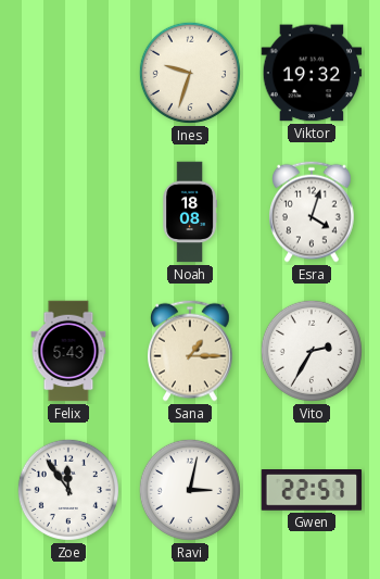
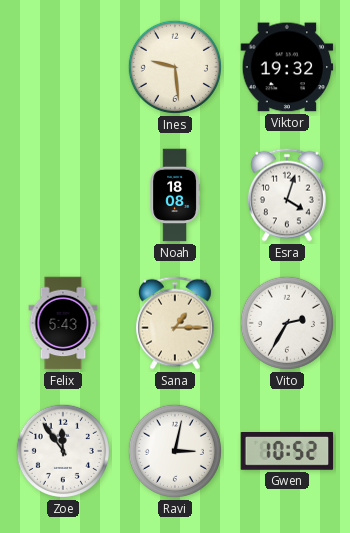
Ines: 9:33 -> 9:29 (175, 67)
Gwen: 22:57 -> 10:52 (287, 451)
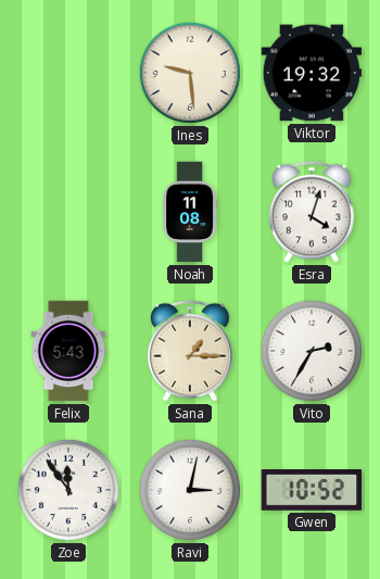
Noah: 18:08 -> 11:08 (190, 212)
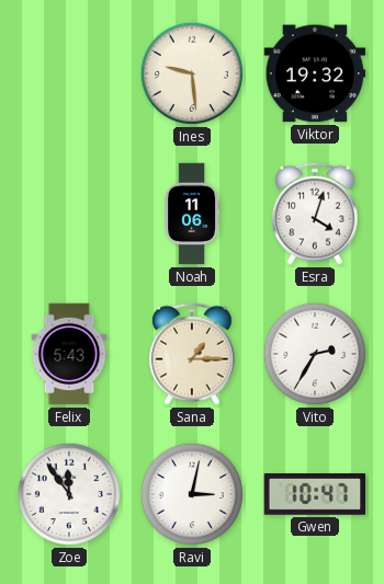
Noah: 11:08 -> 11:06 (192, 214)
Gwen: 10:52 -> 10:47 (315, 494)
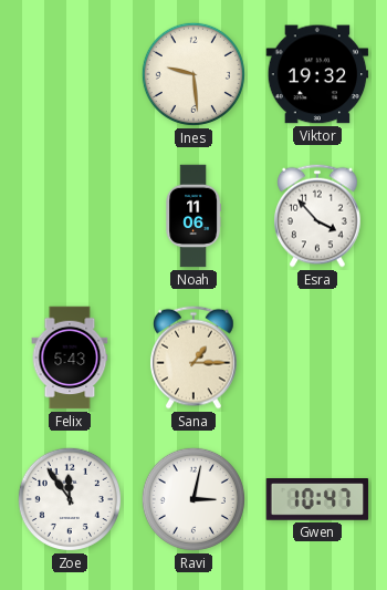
Esra: 4:03 -> 3:53 (318, 216)
Vito: 2:35 -> none (315, 354)
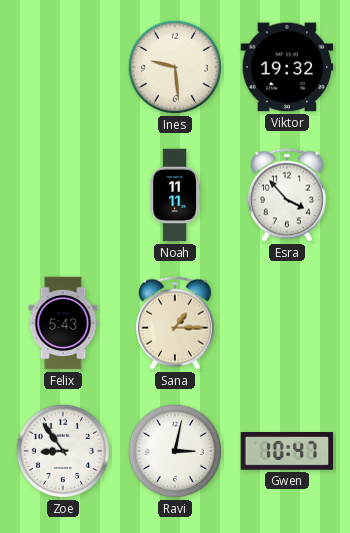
Noah: 11:06 -> 11:11 (175, 195)
Zoe: 11:54 -> 8:54 (63, 451)
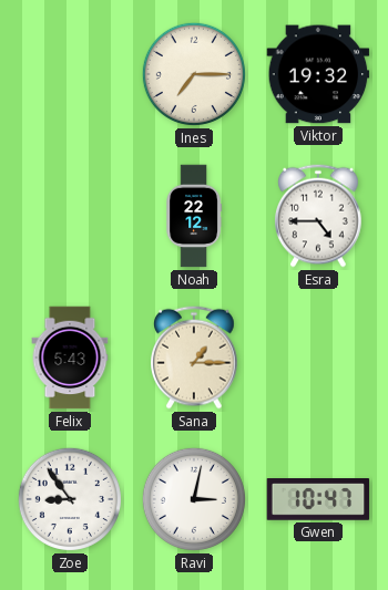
Ines: 9:29 -> 7:15 (194, 74)
Noah: 11:11 -> 22:12 (194, 216)
Esra: 3:53 -> 4:45 (319, 216)
